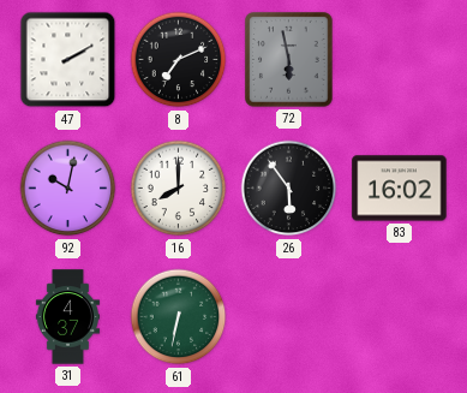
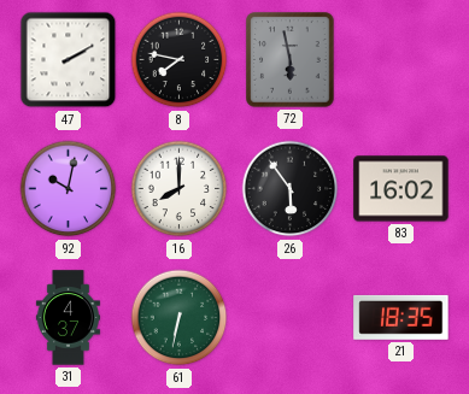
8: 7:11 -> 7:47 (180, 60)
21: none -> 18:35 (401, 317)
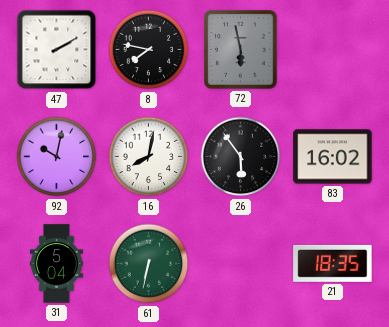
16: 8:00 -> 8:02 (149, 157)
31: 4:37 -> 5:04 (56, 264)
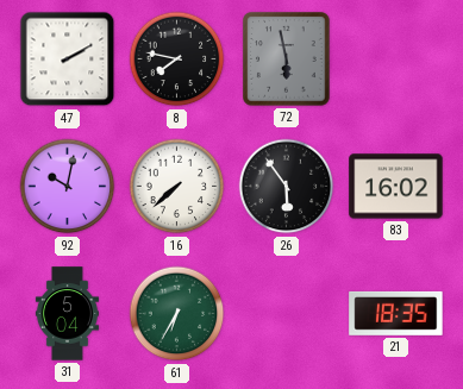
16: 8:02 -> 7:38 (177, 187)
61: 6:32 -> 6:35 (177, 314)
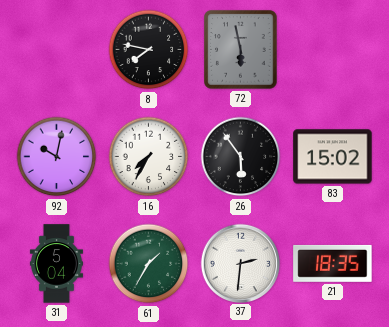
47: 2:10 -> none (68, 59)
16: 7:38 -> 7:35 (149, 157)
83: 16:02 -> 15:02 (333, 157)
61: 6:35 -> 1:35 (149, 264)
37: none -> 2:31 (240, 263)
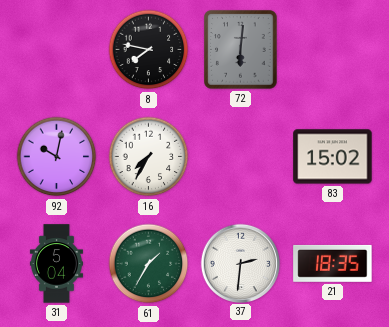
72: 5:58 -> 6:01 (241, 50)
26: 5:54 -> none (241, 157)
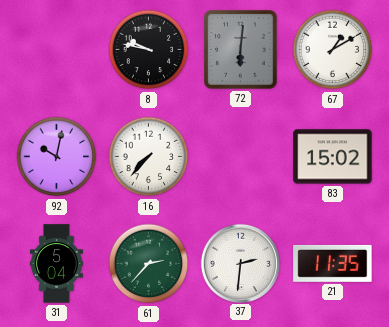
8: 7:47 -> 9:47 (149, 50)
67: none -> 1:10 (333, 50)
16: 7:35 -> 7:37 (149, 157)
61: 1:35 -> 2:37 (149, 264)
21: 18:35 -> 11:35 (333, 263)
